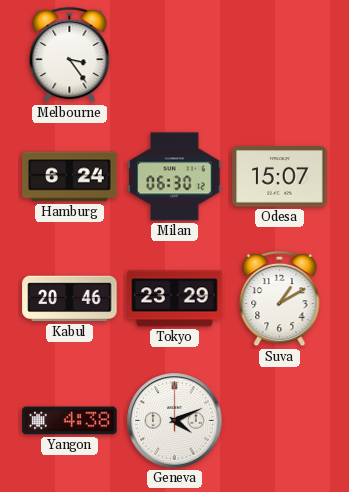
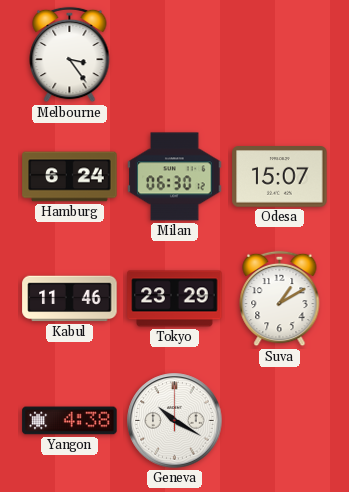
Kabul: 20:46 -> 11:46 (70, 299)
Geneva: 4:11 -> 10:20 (175, 421)
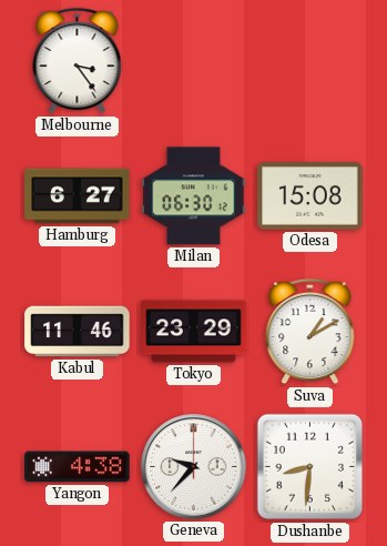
Hamburg: 6:24 -> 6:27 (78, 196)
Odesa: 15:07 -> 15:08 (310, 196)
Geneva: 10:20 -> 9:37 (194, 467)
Dushanbe: none -> 8:31 (310, 467)
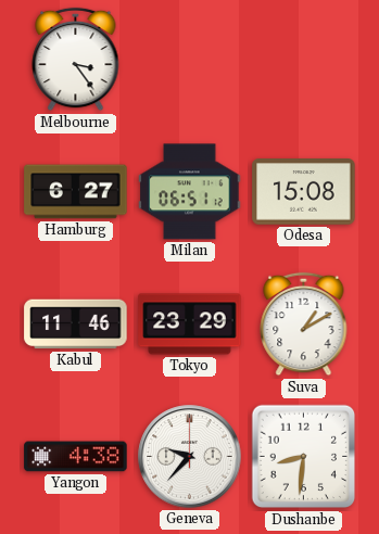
Milan: 06:30 -> 06:51 (190, 192)
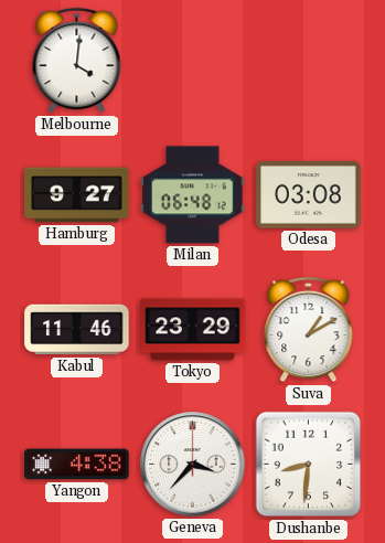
Melbourne: 3:24 -> 4:01 (77, 61)
Hamburg: 6:27 -> 9:27 (77, 195)
Milan: 06:51 -> 06:48 (193, 195)
Odesa: 15:08 -> 03:08 (309, 195)
Geneva: 9:37 -> 3:37 (193, 465)
